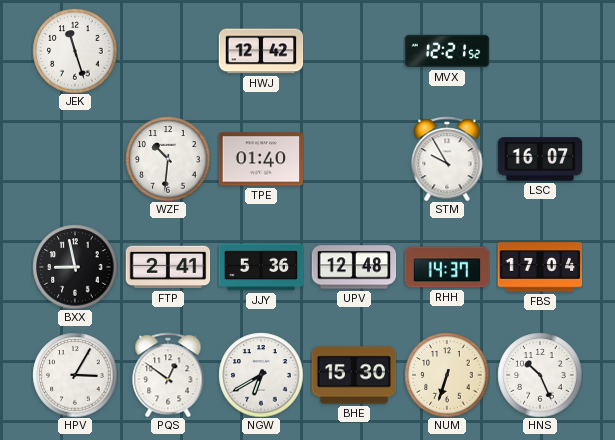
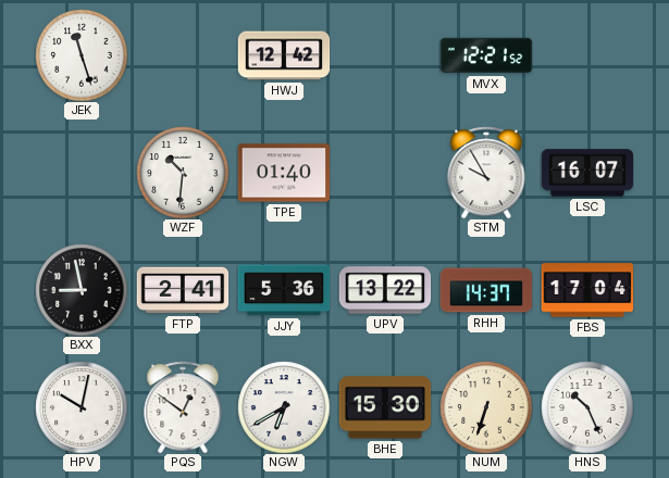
UPV: 12:48 -> 13:22 (385, 290)
HPV: 3:05 -> 10:02 (82, 407)
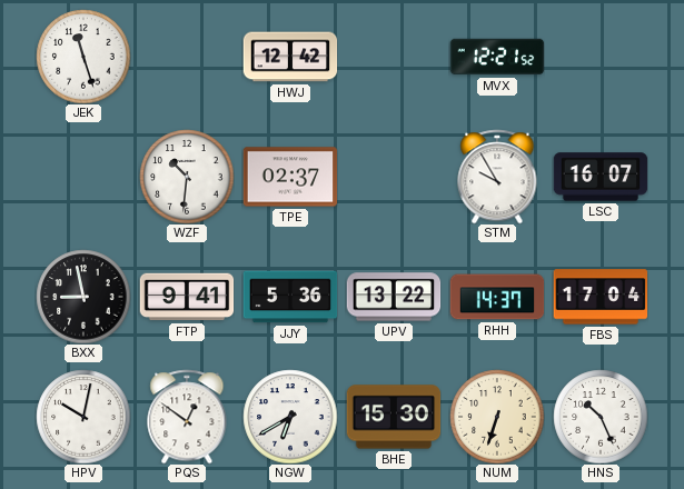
TPE: 01:40 -> 02:37 (290, 177)
FTP: 2:41 -> 9:41 (187, 297)
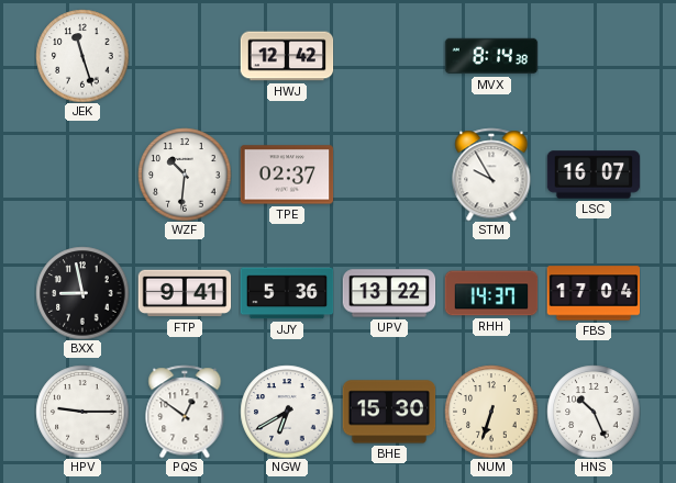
MVX: 12:21 -> 8:14 (491, 56)
HPV: 10:02 -> 9:15 (82, 412)
